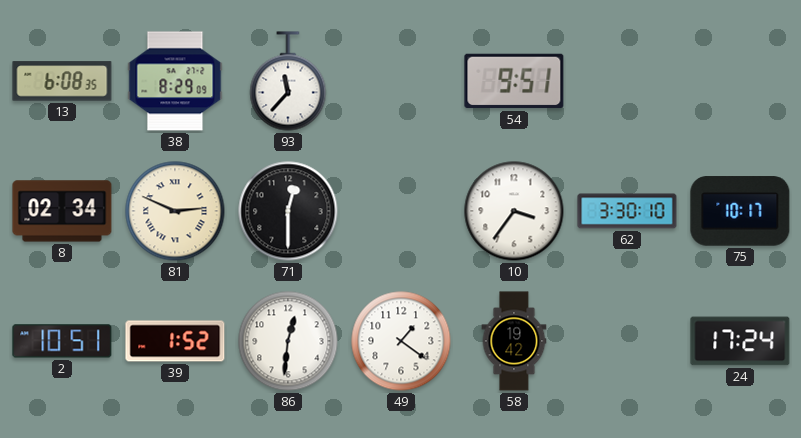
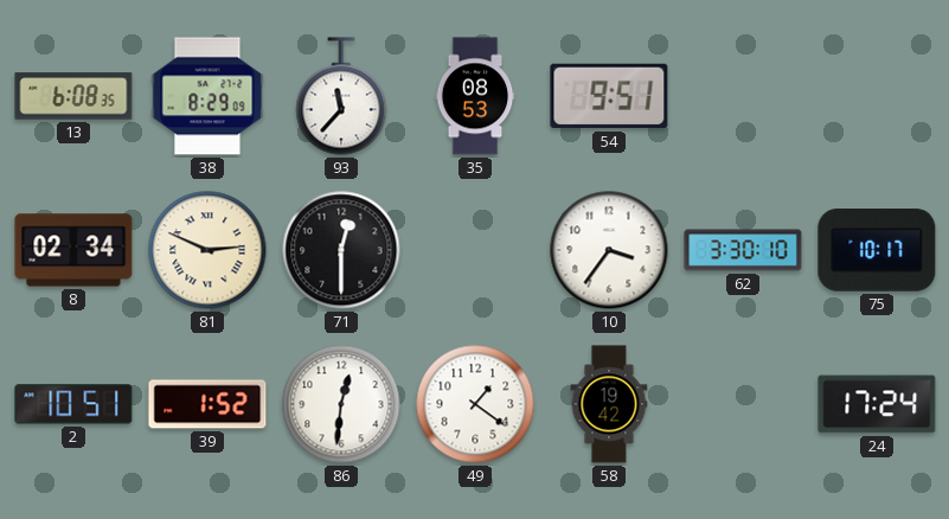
35: none -> 08:53 (475, 96)
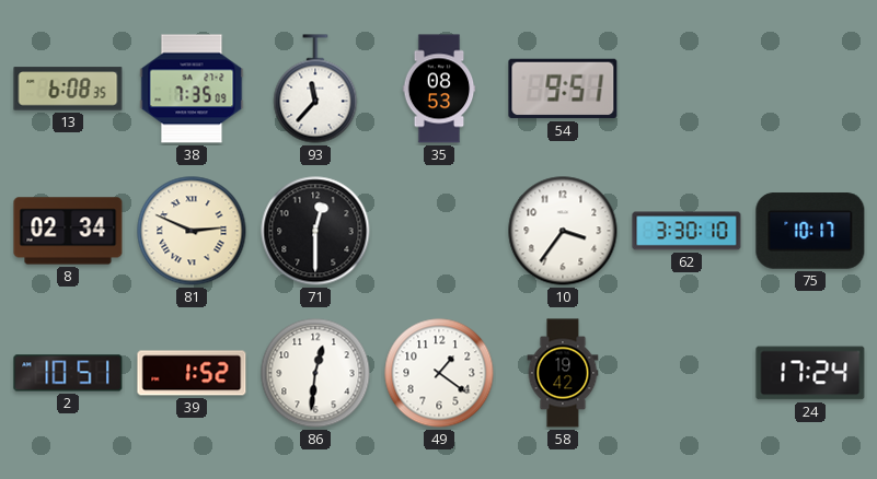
38: 8:29 -> 7:35 (192, 89)
